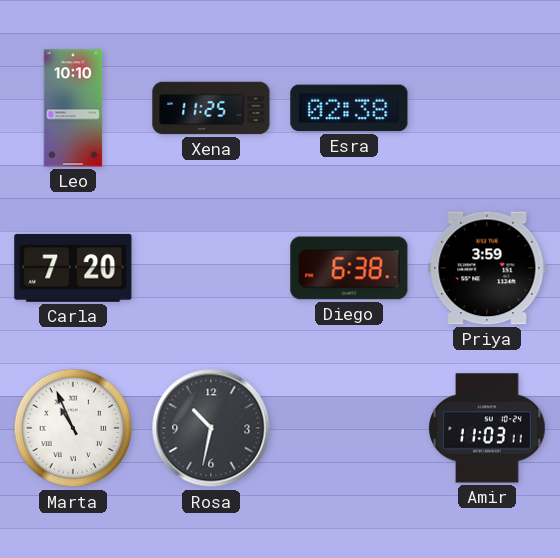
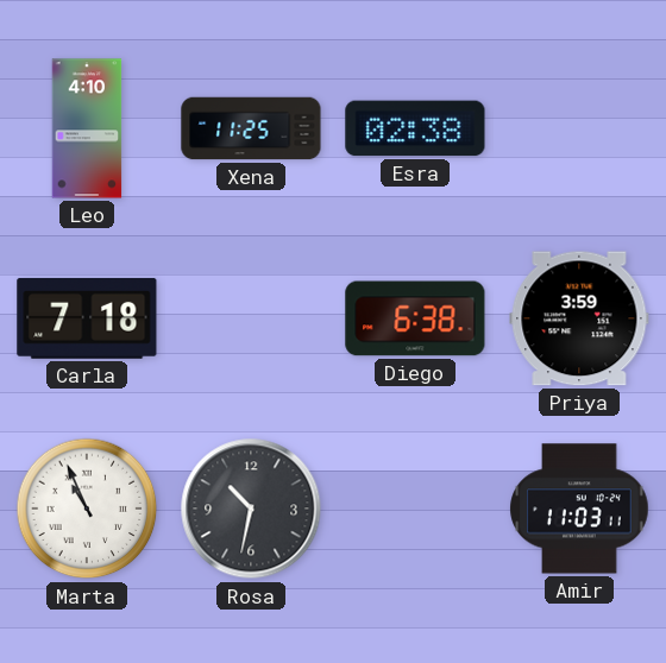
Leo: 10:10 -> 4:10 (87, 128)
Carla: 7:20 -> 7:18 (87, 318)
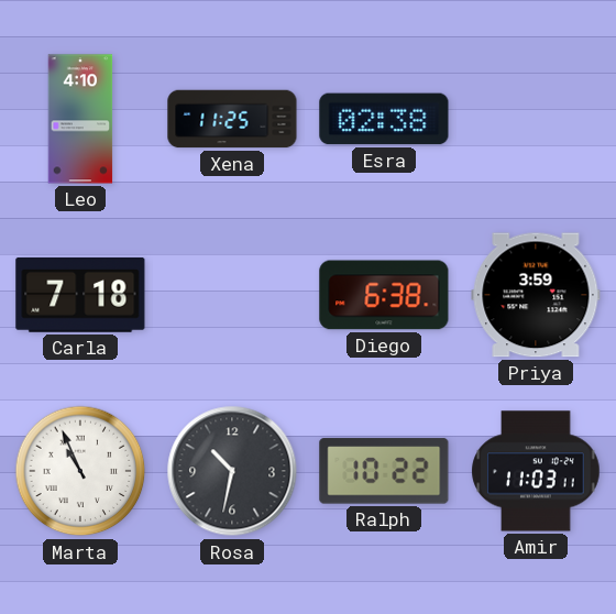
Ralph: none -> 10:22 (384, 471)
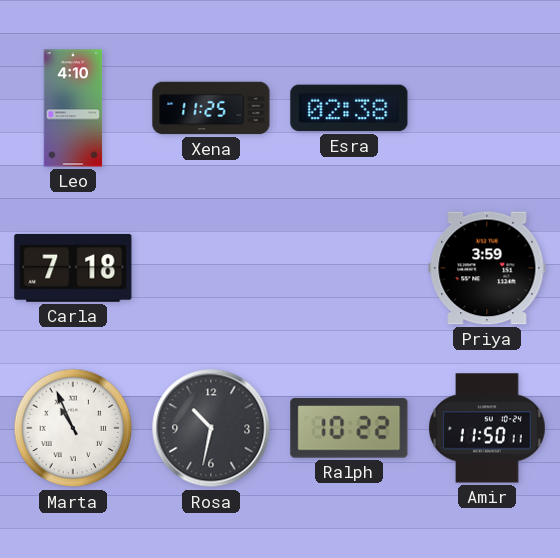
Diego: 6:38 -> none (384, 295)
Amir: 11:03 -> 11:50 (487, 428)
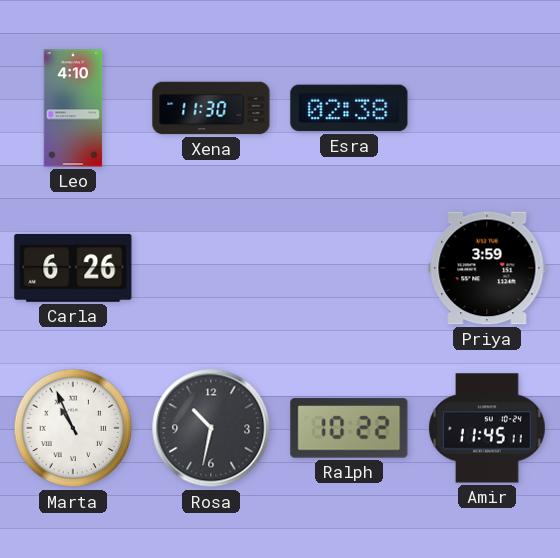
Xena: 11:25 -> 11:30 (211, 108)
Carla: 7:18 -> 6:26 (73, 268)
Amir: 11:50 -> 11:45 (487, 428)
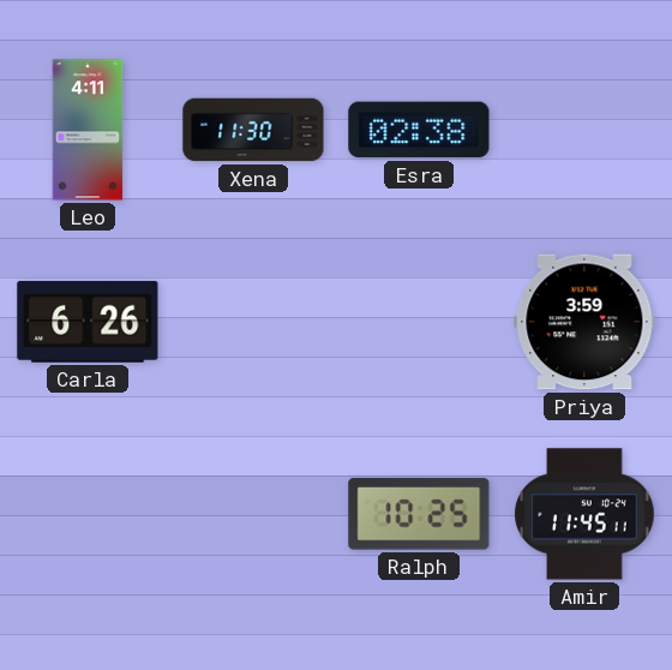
Leo: 4:10 -> 4:11 (88, 130)
Marta: 10:56 -> none (73, 428)
Rosa: 10:32 -> none (211, 428)
Ralph: 10:22 -> 10:25 (419, 514)
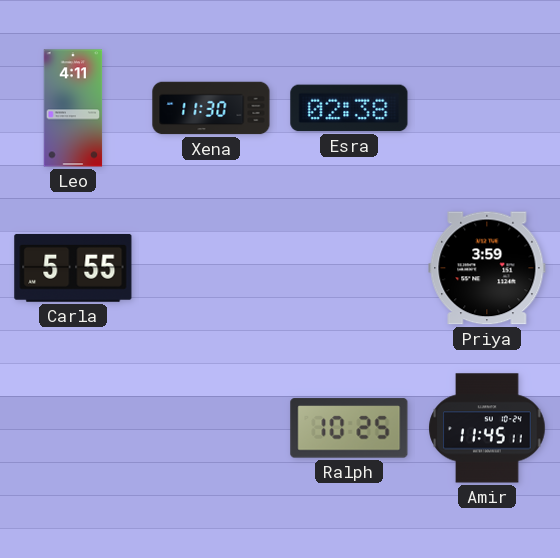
Carla: 6:26 -> 5:55 (73, 268)
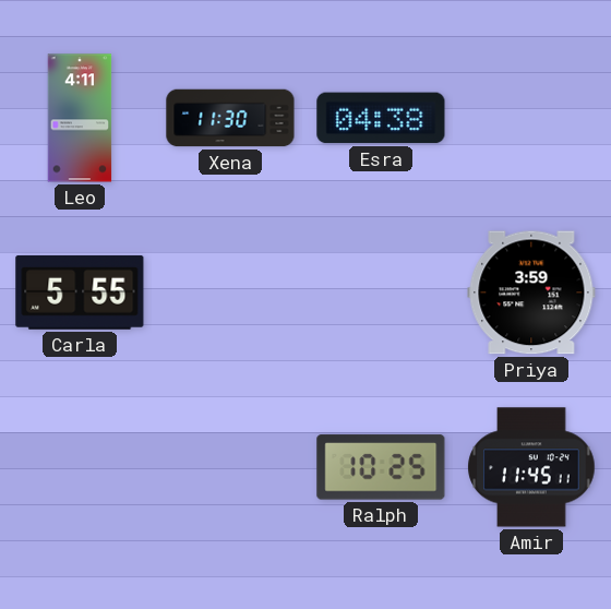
Esra: 02:38 -> 04:38 (381, 118)
